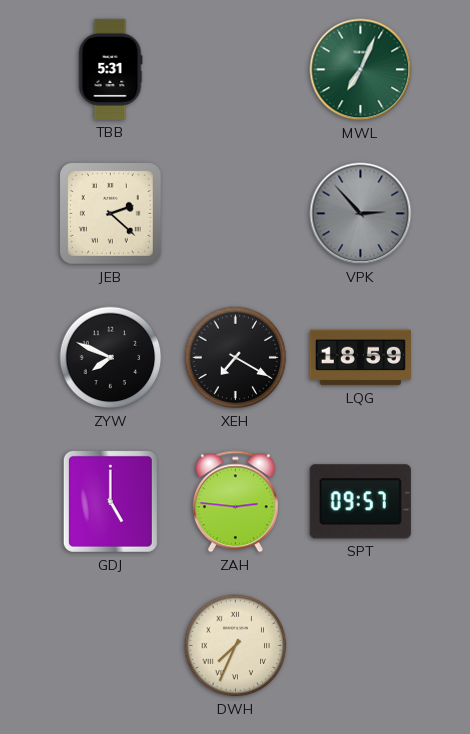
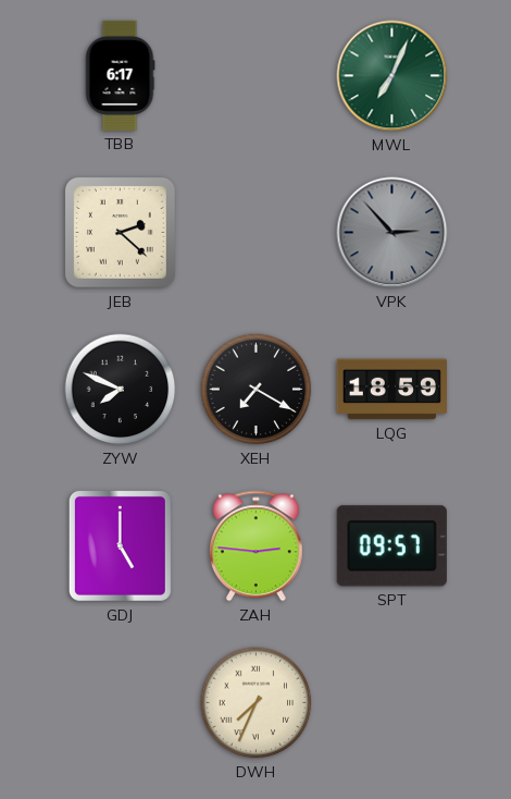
TBB: 5:31 -> 6:17 (120, 75)
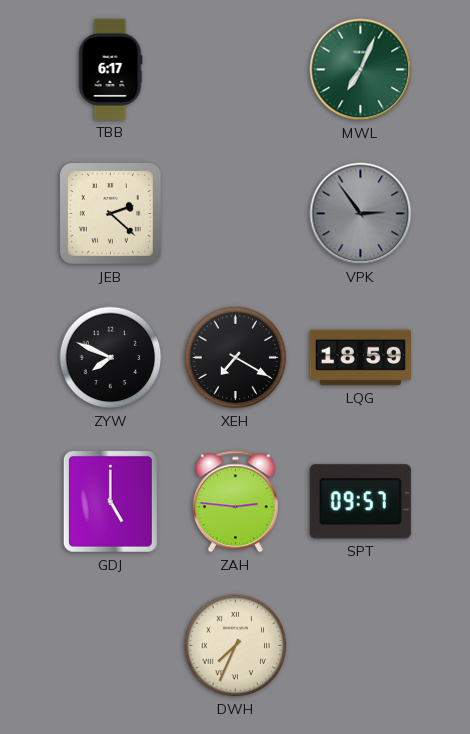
VPK: 2:53 -> 2:54 (361, 214)
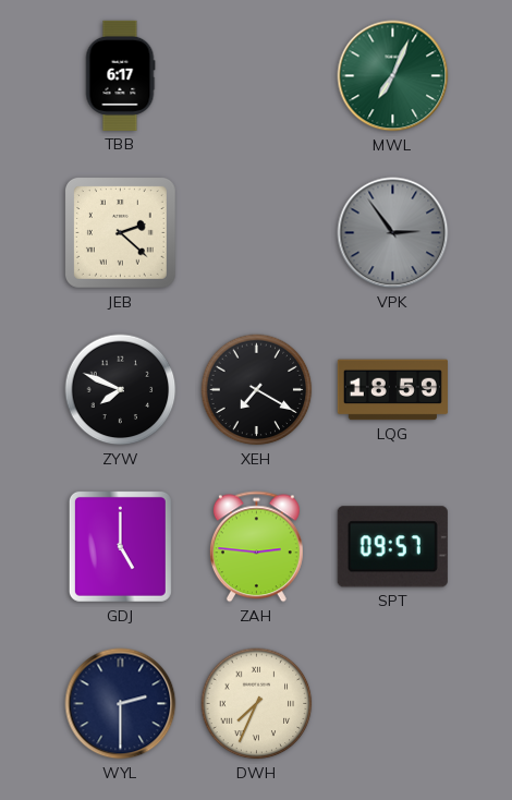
WYL: none -> 2:30 (121, 704)
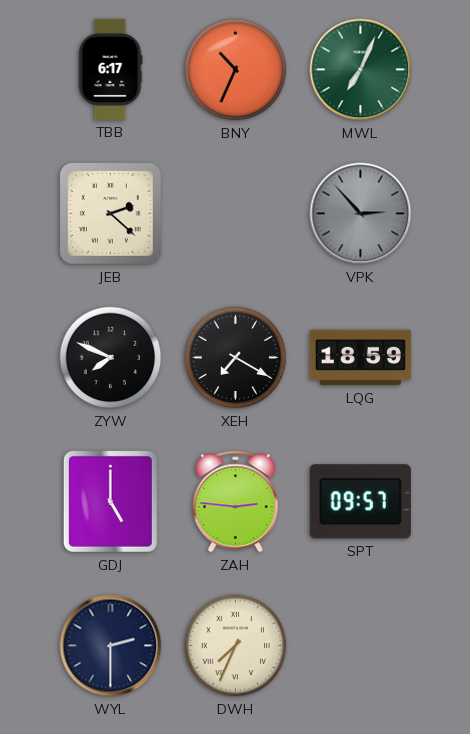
BNY: none -> 10:34 (236, 70)
VPK: 2:54 -> 2:53 (361, 214)
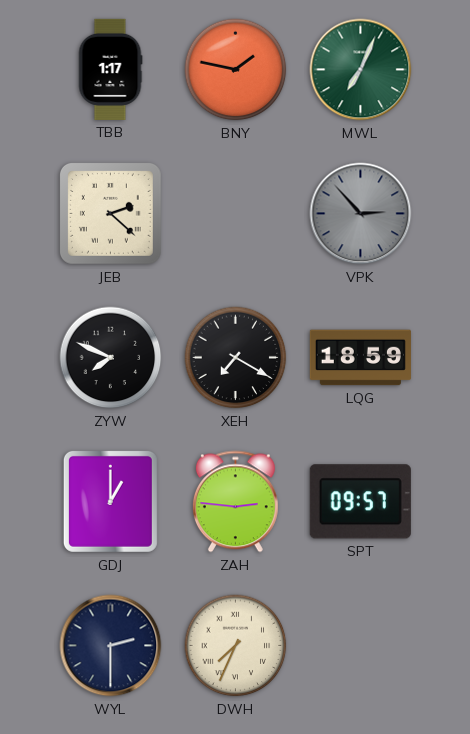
TBB: 6:17 -> 1:17 (110, 69)
BNY: 10:34 -> 1:47 (236, 70)
GDJ: 5:00 -> 1:00 (110, 501)
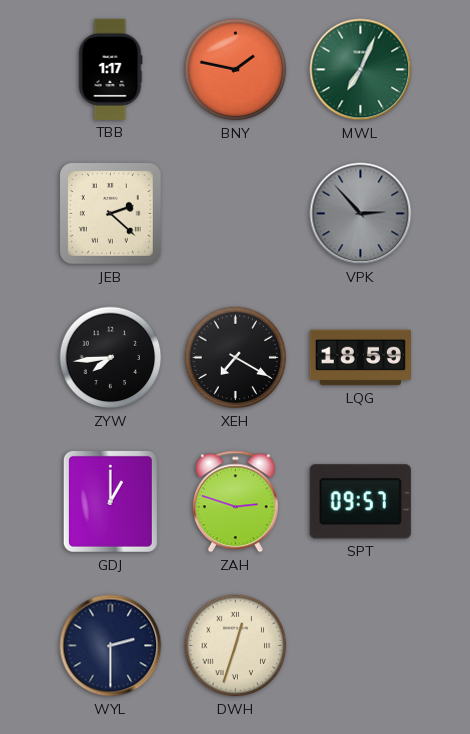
ZYW: 7:49 -> 7:44 (111, 358)
ZAH: 2:46 -> 2:48 (235, 502)
DWH: 7:34 -> 12:33 (236, 646)
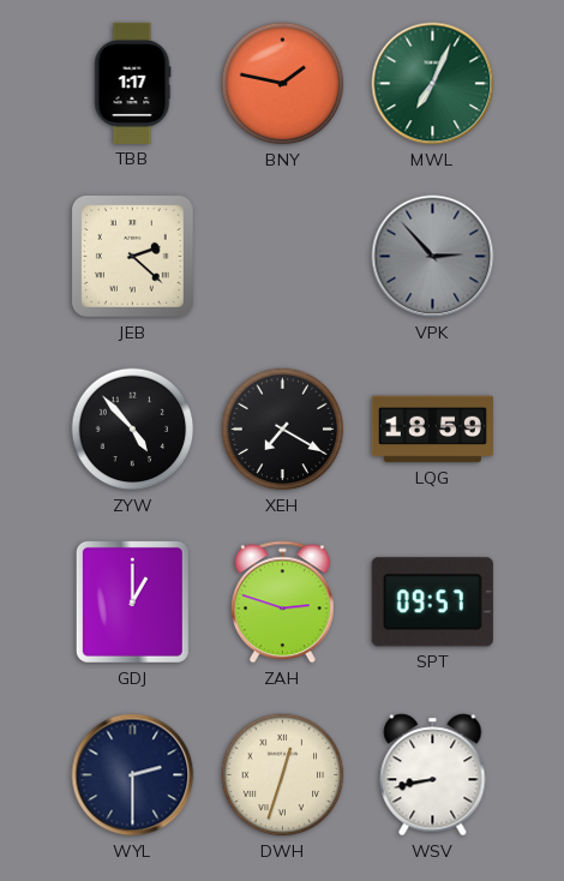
ZYW: 7:44 -> 4:53 (133, 430)
WSV: none -> 8:43 (433, 775)
